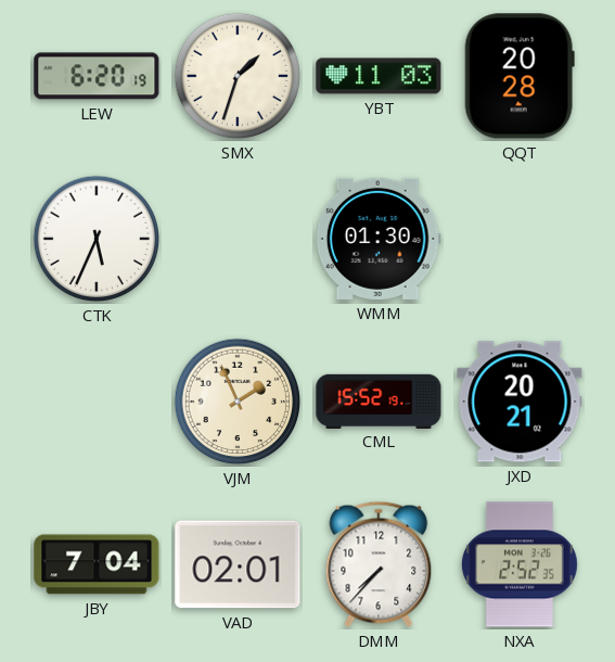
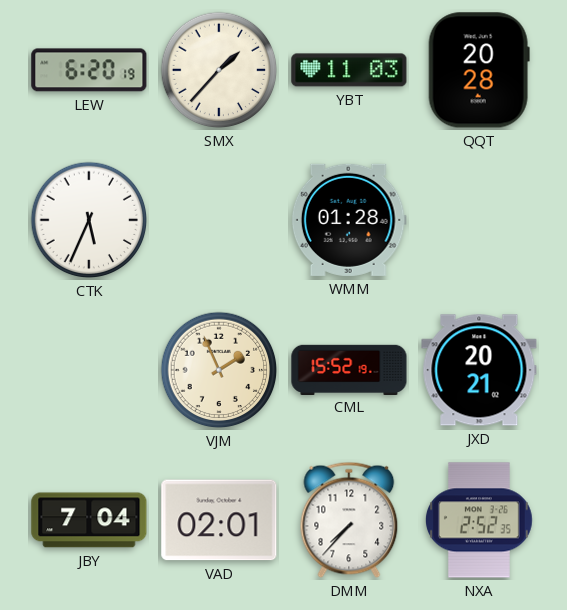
SMX: 1:33 -> 1:37 (219, 70)
WMM: 01:30 -> 01:28 (349, 220)
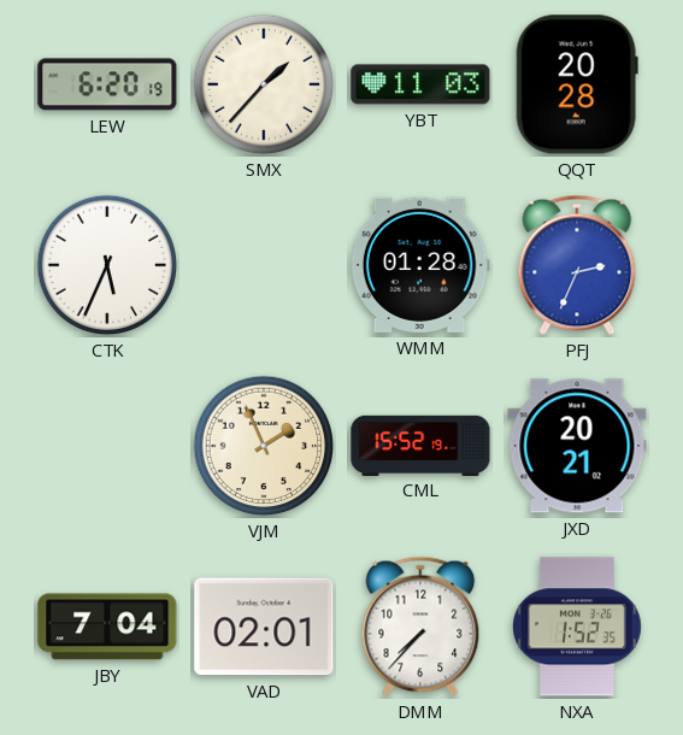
PFJ: none -> 2:34 (577, 265)
NXA: 2:52 -> 1:52 (577, 627)
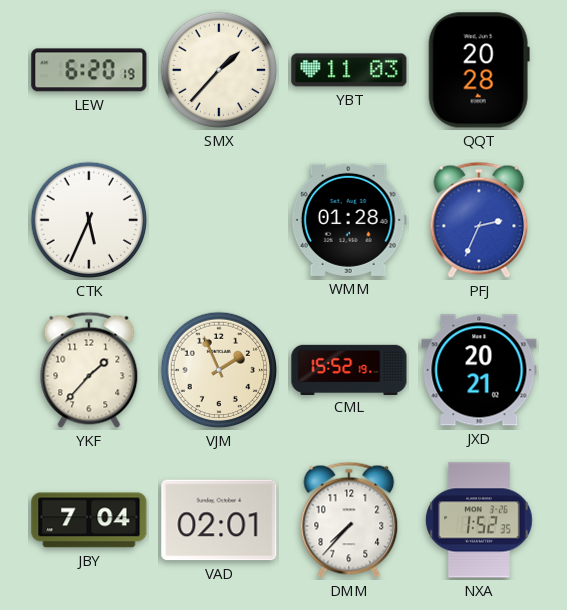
YKF: none -> 1:37 (89, 370)
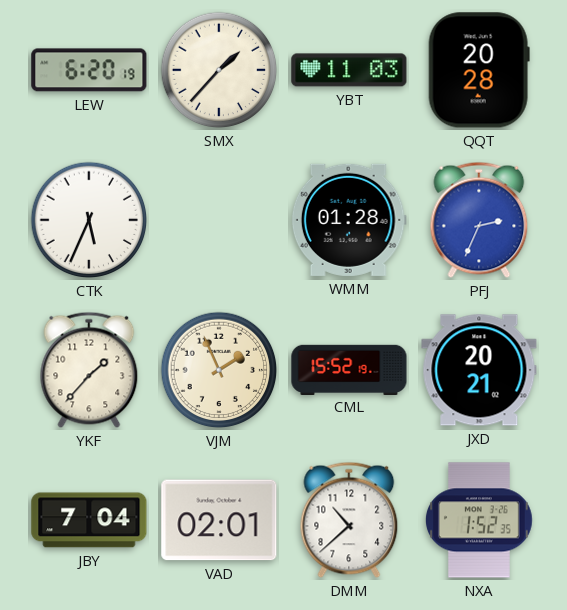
DMM: 7:37 -> 10:38 (349, 520)
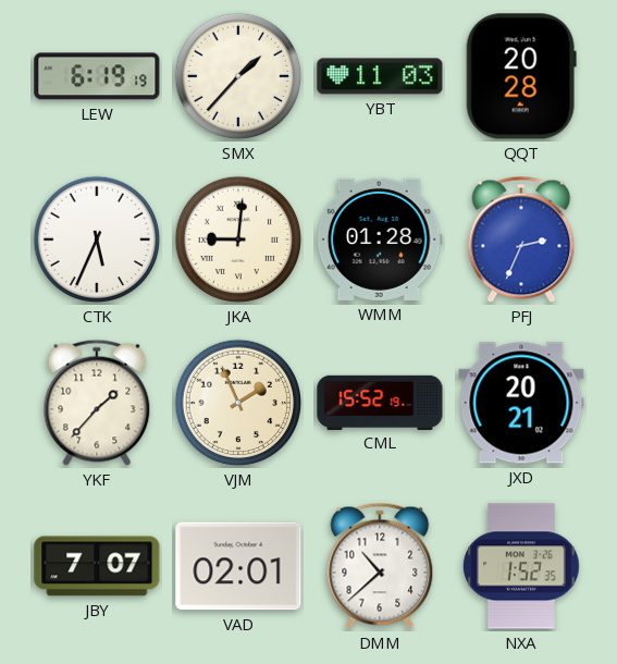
LEW: 6:20 -> 6:19 (97, 76)
JKA: none -> 9:01 (238, 239)
JBY: 7:04 -> 7:07 (97, 566)
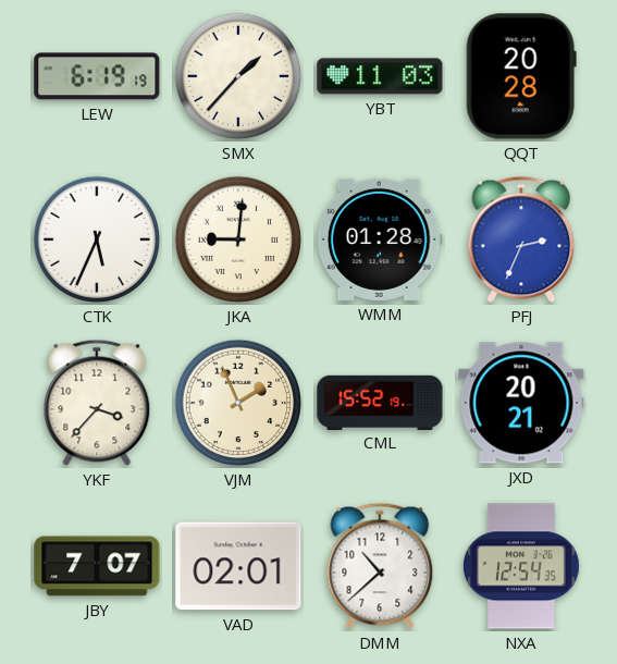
YKF: 1:37 -> 3:37 (97, 403)
NXA: 1:52 -> 12:54 (521, 566)
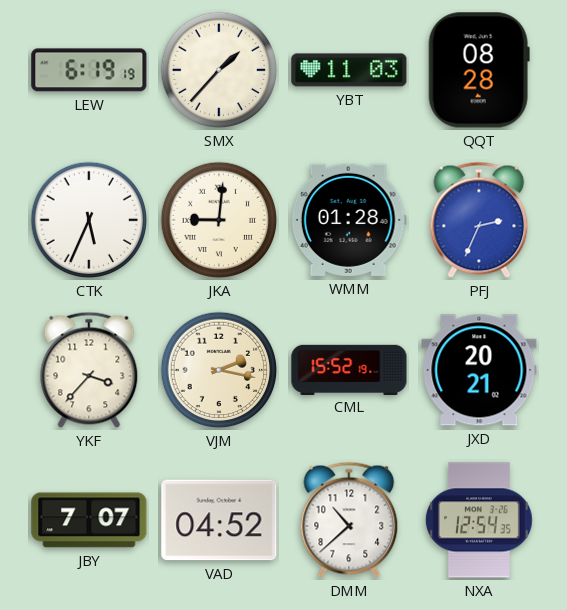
QQT: 20:28 -> 08:28 (479, 70)
VJM: 1:56 -> 2:17 (219, 370)
VAD: 02:01 -> 04:52 (219, 520)
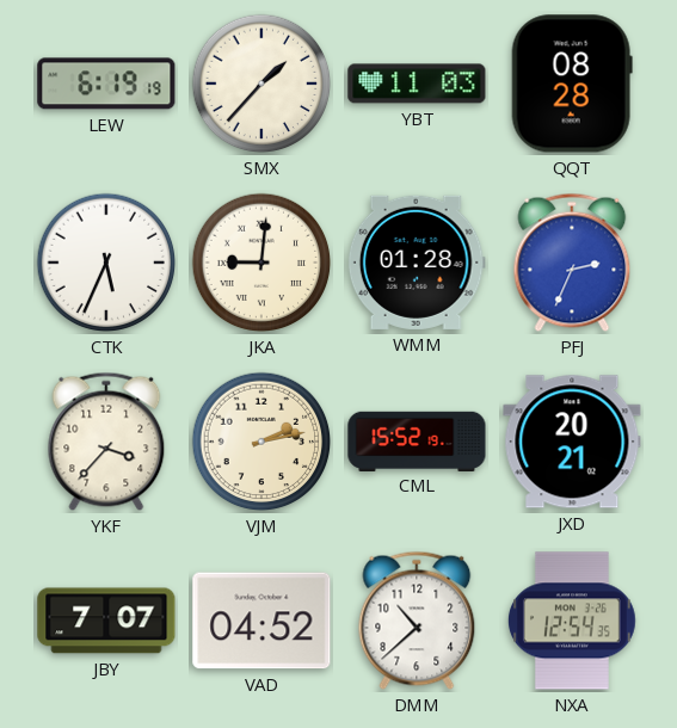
VJM: 2:17 -> 2:13 (261, 442)
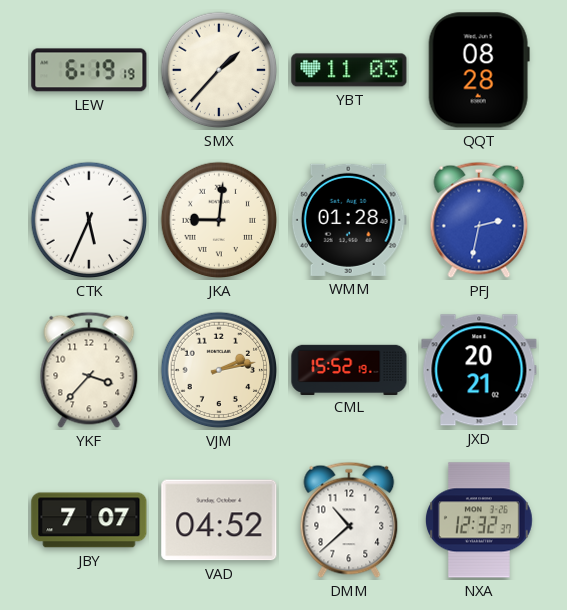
PFJ: 2:34 -> 2:32 (479, 220)
NXA: 12:54 -> 12:32 (479, 520)
